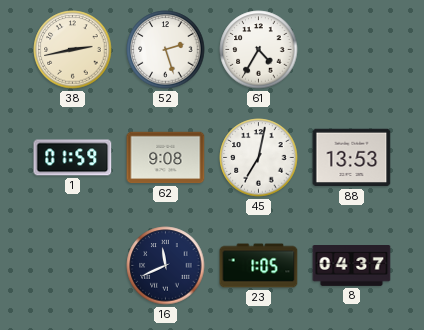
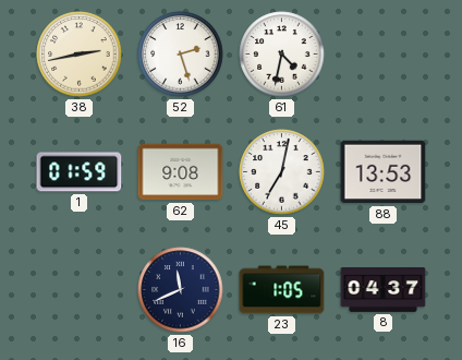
61: 4:35 -> 4:32 (282, 55)
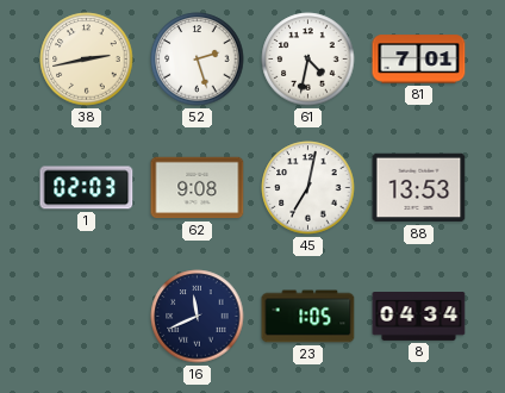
81: none -> 7:01 (419, 60)
1: 01:59 -> 02:03 (87, 188)
8: 04:37 -> 04:34 (419, 317)
